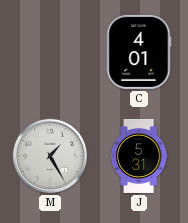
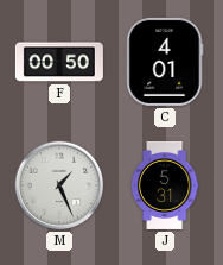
F: none -> 00:50 (59, 62)
M: 1:25 -> 1:26 (59, 185)
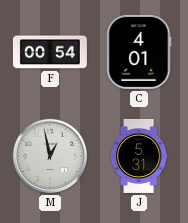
F: 00:50 -> 00:54 (50, 52)
M: 1:26 -> 12:58 (50, 156)
